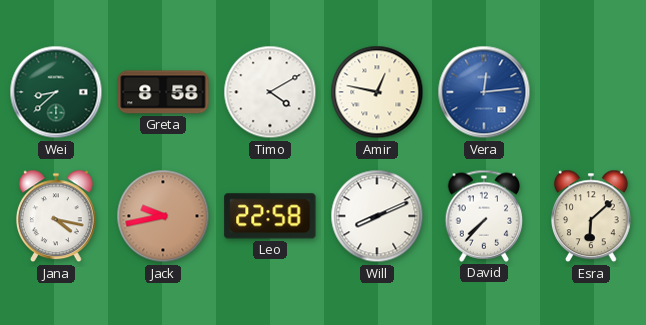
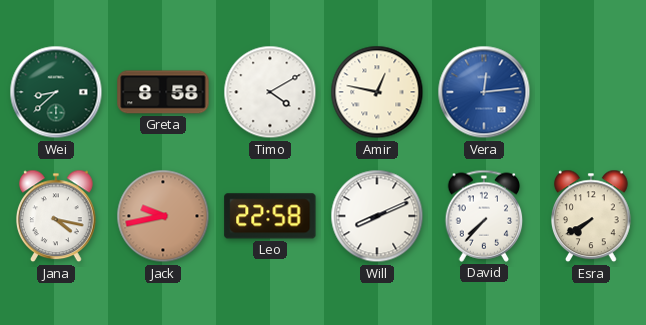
Esra: 6:08 -> 7:40 (592, 216)
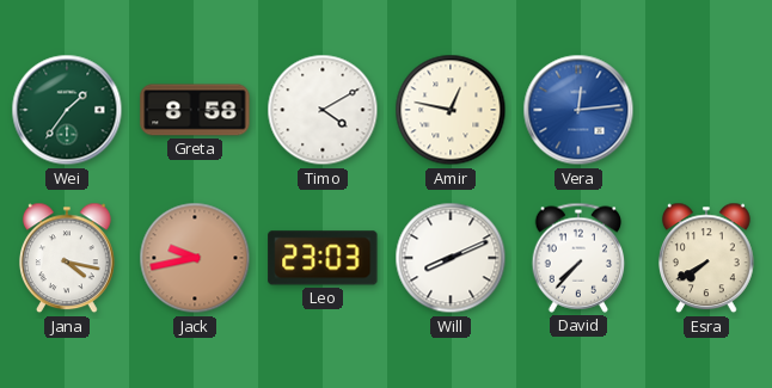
Wei: 8:38 -> 1:36 (67, 110)
Leo: 22:58 -> 23:03 (323, 258)
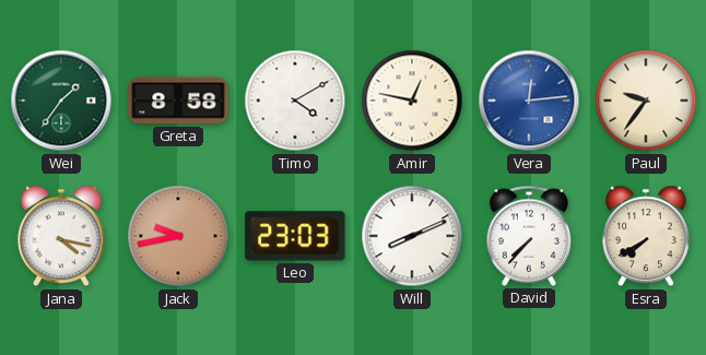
Paul: none -> 9:36 (646, 100)
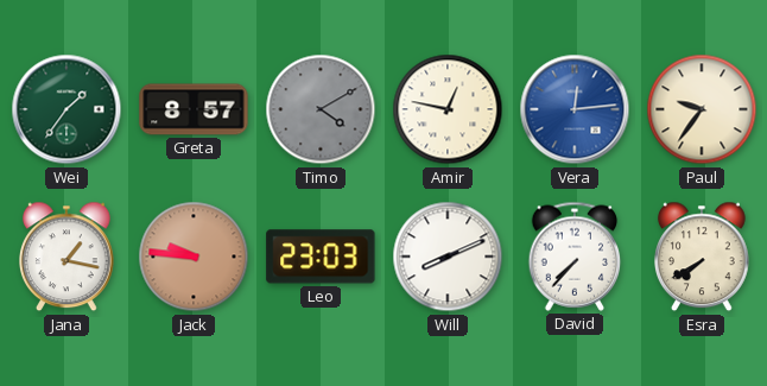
Greta: 8:58 -> 8:57 (194, 109)
Timo dial: white -> grey (321, 109)
Jana: 4:17 -> 1:17 (68, 257)
Jack: 9:43 -> 9:46 (194, 257)
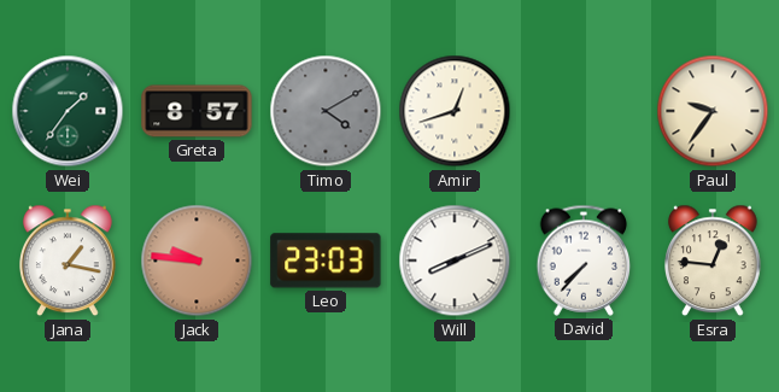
Amir: 12:47 -> 12:42 (455, 111)
Vera: 12:14 -> none (575, 109)
Esra: 7:40 -> 12:46 (714, 261)
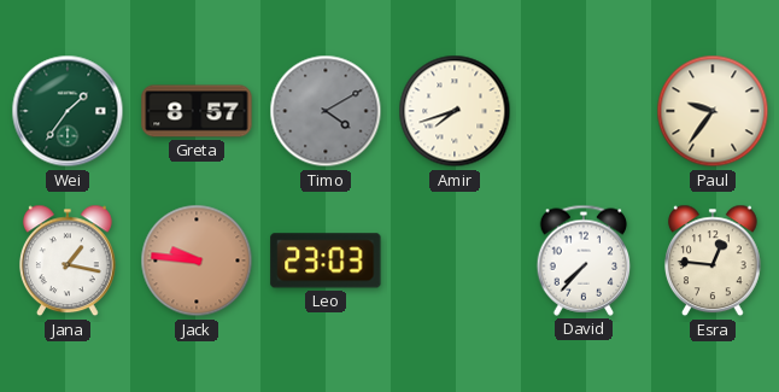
Amir: 12:42 -> 7:42 (455, 111)
Will: 8:11 -> none (455, 261)
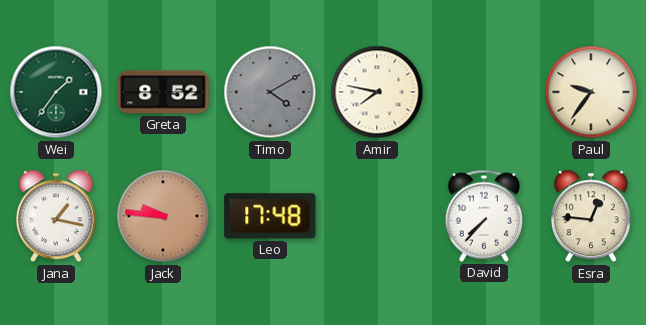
Greta: 8:57 -> 8:52 (163, 92)
Amir: 7:42 -> 7:47 (377, 92)
Leo: 23:03 -> 17:48 (270, 216)
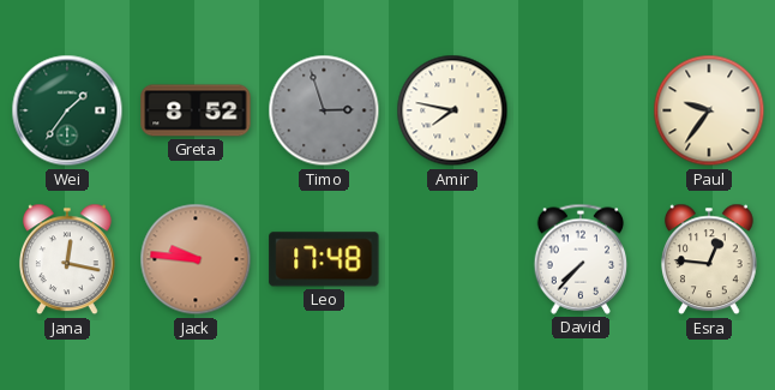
Timo: 4:10 -> 2:57 (324, 110)
Jana: 1:17 -> 12:17 (68, 259)
